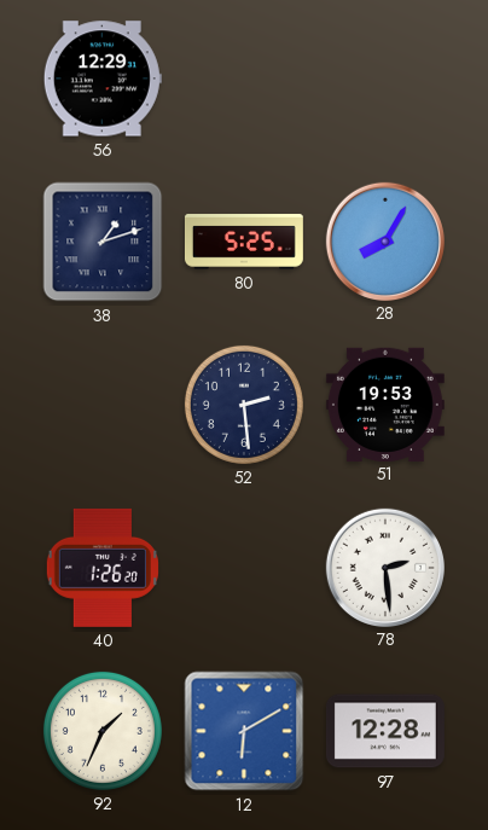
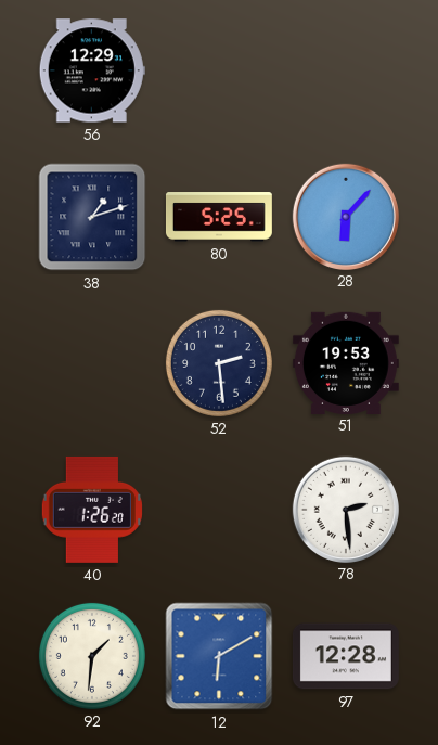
28: 8:05 -> 6:07 (345, 216)
92: 1:34 -> 1:31 (92, 656)
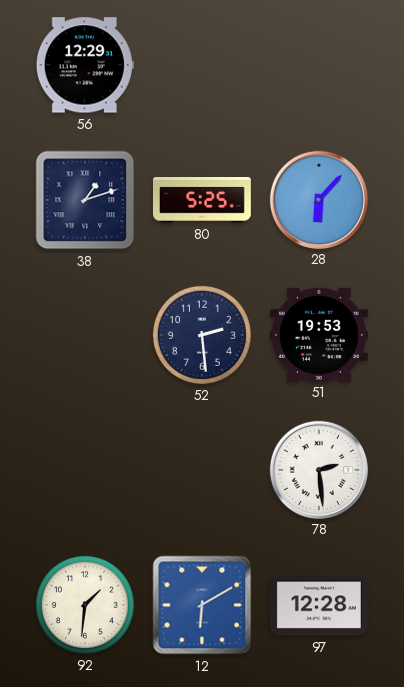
40: 1:26 -> none (92, 510)
